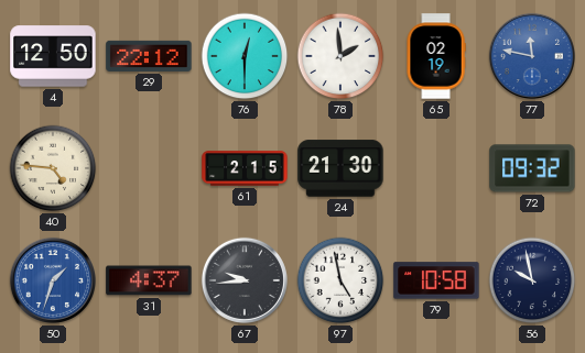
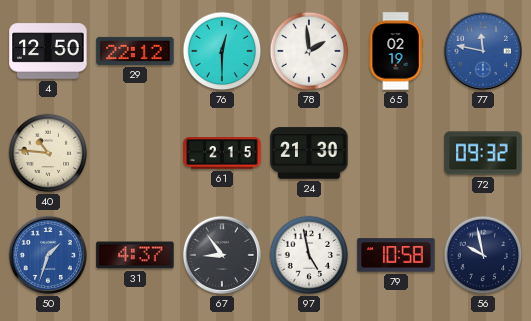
40: 4:46 -> 10:46 (48, 153)
67: 9:44 -> 8:54 (222, 255)
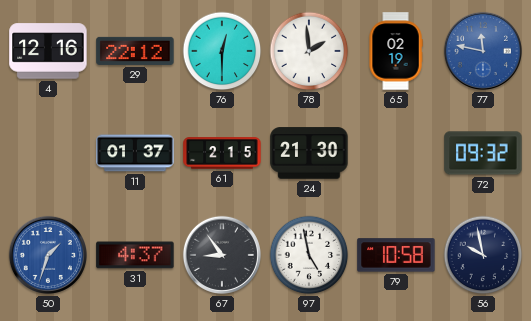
4: 12:50 -> 12:16 (48, 51)
40: 10:46 -> none (48, 153)
11: none -> 01:37 (135, 153)
